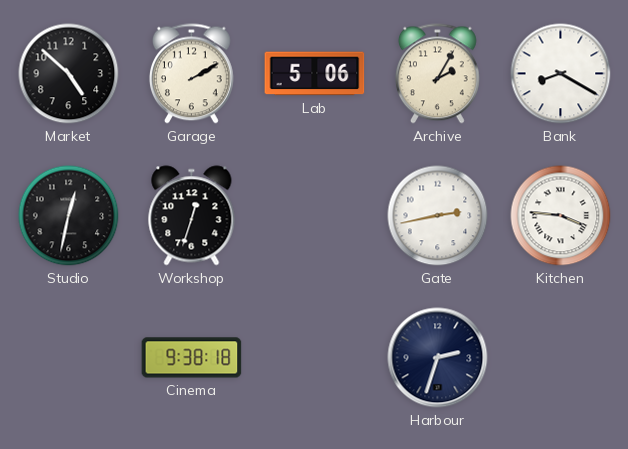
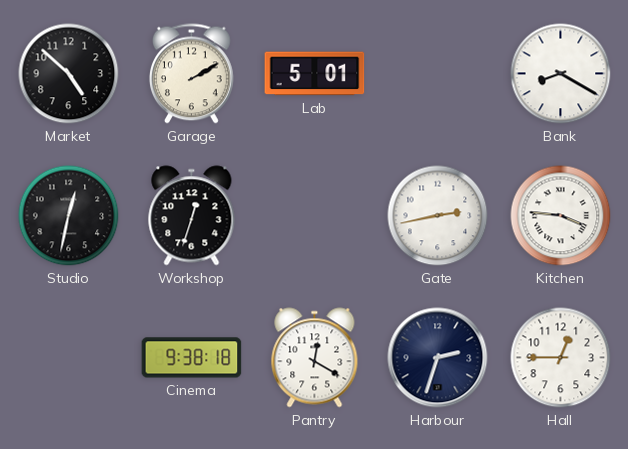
Lab: 5:06 -> 5:01 (315, 74)
Archive: 2:05 -> none (437, 74)
Pantry: none -> 12:20 (315, 358)
Hall: none -> 12:45 (561, 358)
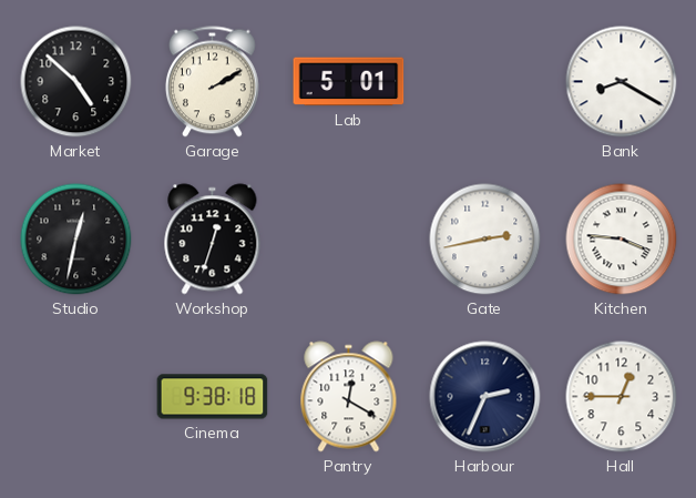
Harbour: 2:33 -> 2:34 (485, 397)
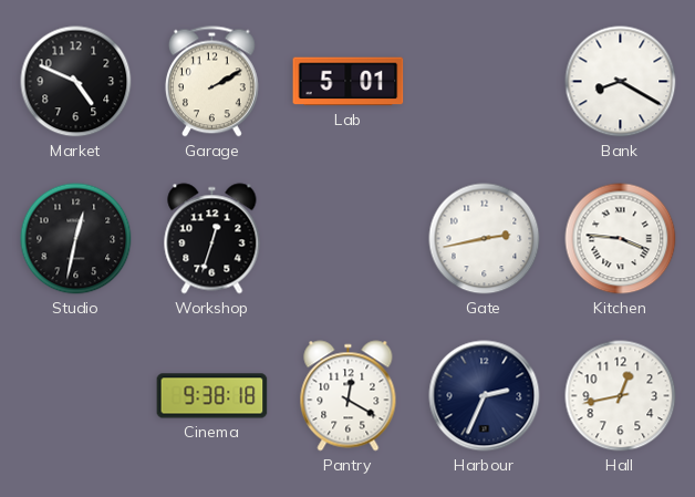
Market: 4:52 -> 4:49 (76, 82)
Hall: 12:45 -> 12:43 (621, 396)
